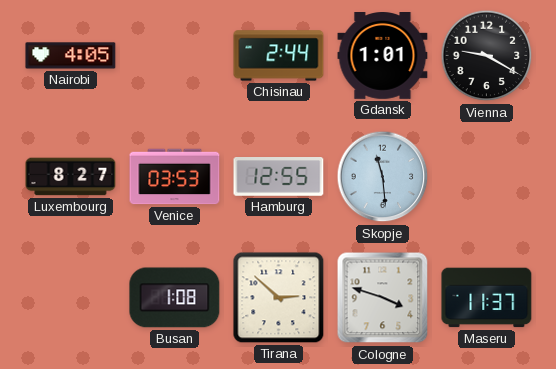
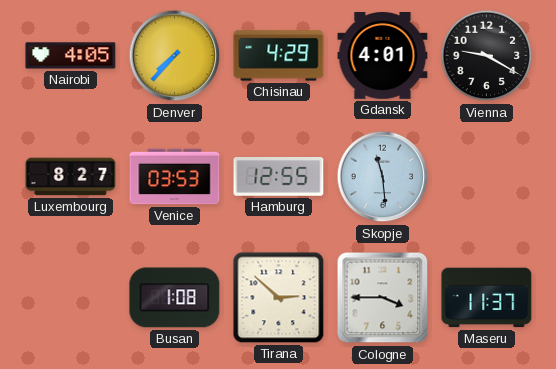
Denver: none -> 7:37 (175, 56)
Chisinau: 2:44 -> 4:29 (279, 56)
Gdansk: 1:01 -> 4:01 (383, 56)
Cologne: 3:48 -> 3:45 (383, 298)
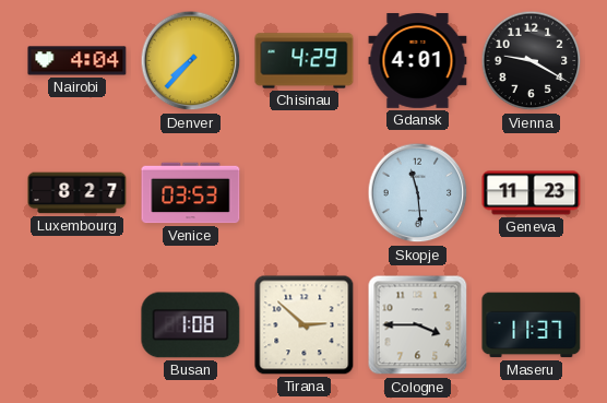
Nairobi: 4:05 -> 4:04 (78, 61)
Hamburg: 12:55 -> none (279, 177)
Geneva: none -> 11:23 (532, 193)
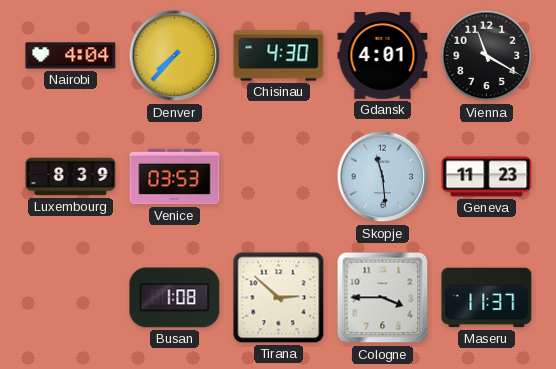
Chisinau: 4:29 -> 4:30 (279, 56)
Vienna: 9:20 -> 11:20 (487, 56)
Luxembourg: 8:27 -> 8:39 (71, 177)
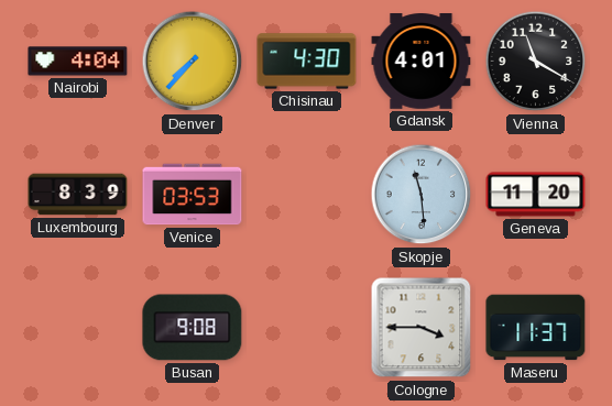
Geneva: 11:23 -> 11:20 (536, 195)
Busan: 1:08 -> 9:08 (193, 328)
Tirana: 2:52 -> none (279, 298)
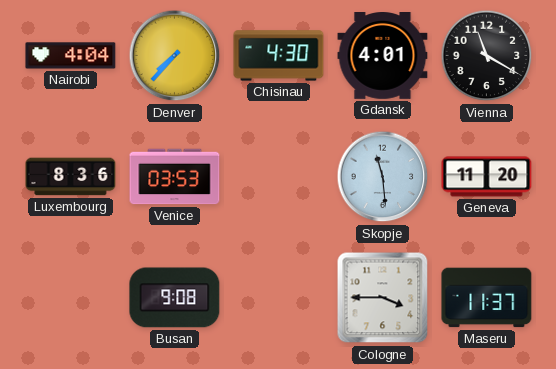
Luxembourg: 8:39 -> 8:36 (71, 177)
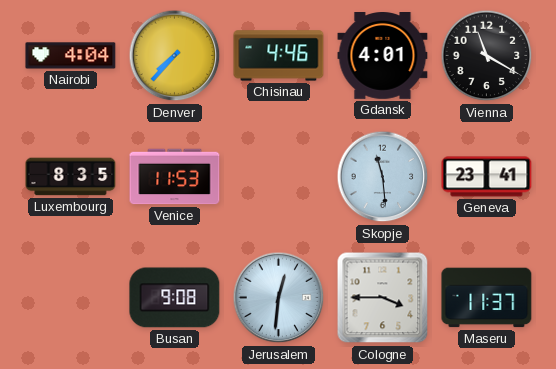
Chisinau: 4:30 -> 4:46 (279, 56)
Luxembourg: 8:36 -> 8:35 (71, 177)
Venice: 03:53 -> 11:53 (175, 177)
Geneva: 11:20 -> 23:41 (487, 177)
Jerusalem: none -> 12:31 (279, 298)
